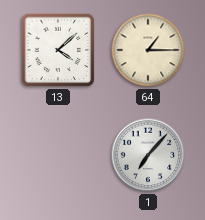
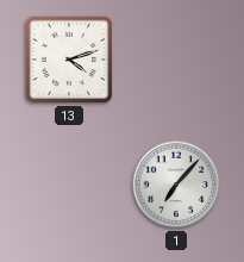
13: 4:08 -> 4:12 (69, 60)
64: 1:15 -> none (148, 50)
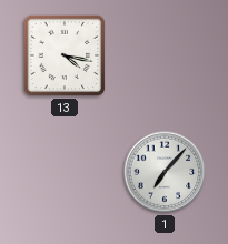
13: 4:12 -> 4:17 (65, 55)
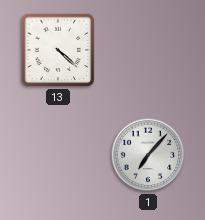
13: 4:17 -> 4:22 (58, 50)
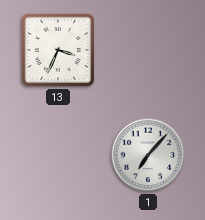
13: 4:22 -> 3:34 (58, 50)
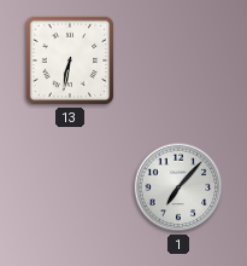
13: 3:34 -> 6:32 (70, 60)
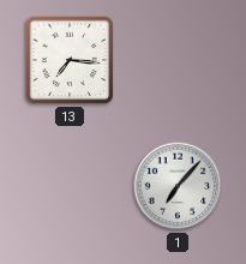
13: 6:32 -> 7:16 (70, 60)
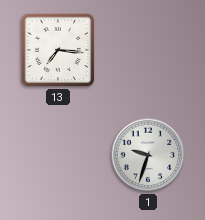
1: 7:07 -> 9:33 (148, 155)
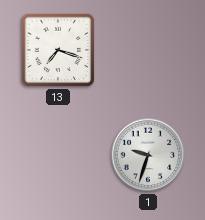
13: 7:16 -> 7:18 (58, 50)
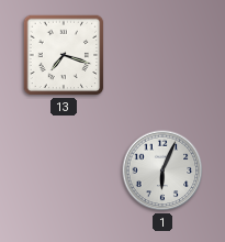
1: 9:33 -> 6:04 (162, 170)
